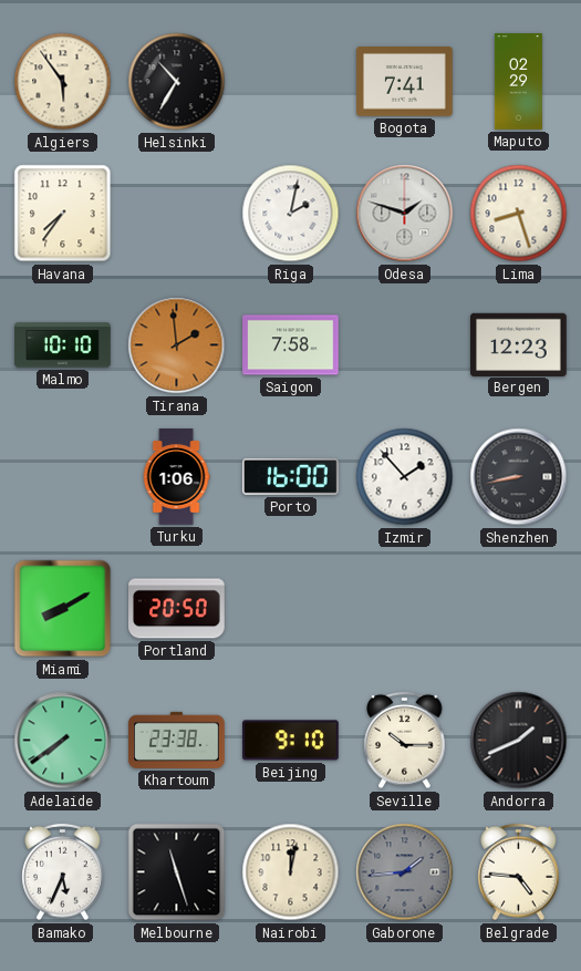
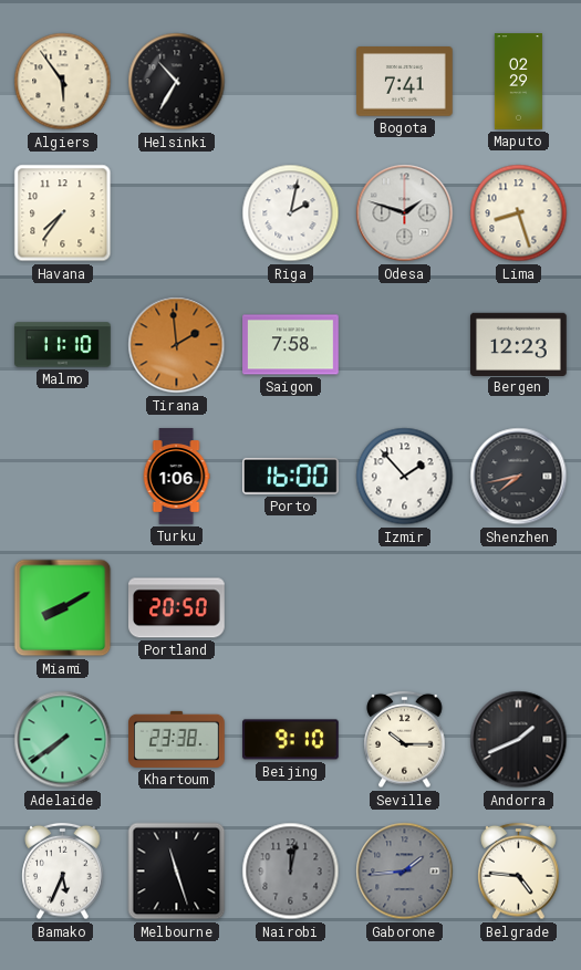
Malmo: 10:10 -> 11:10 (63, 345)
Shenzhen: 8:43 -> 7:43 (519, 477)
Nairobi dial: cream -> grey (291, 872)
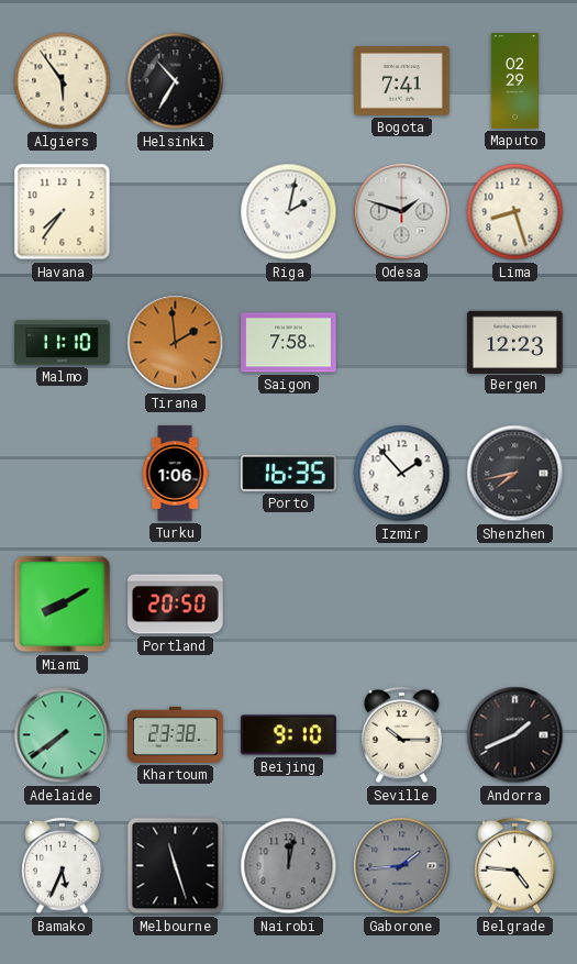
Porto: 16:00 -> 16:35 (289, 473)
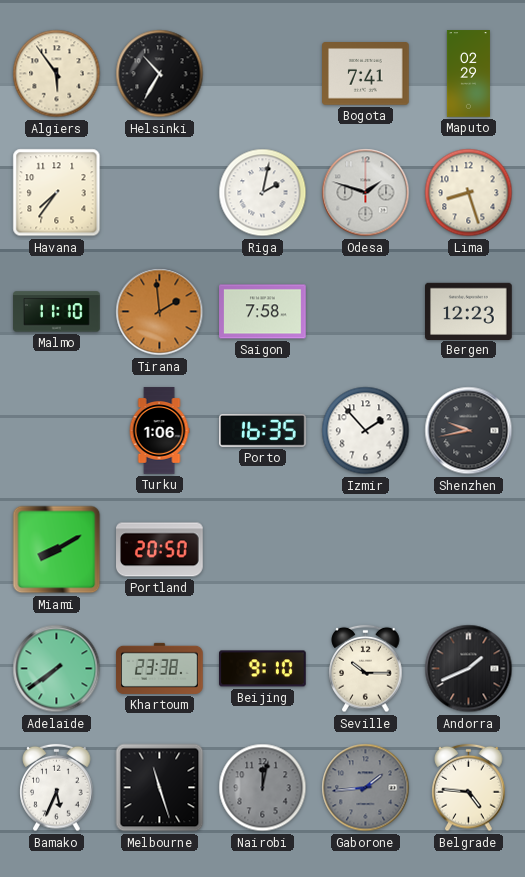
Shenzhen: 7:43 -> 9:43 (469, 431)
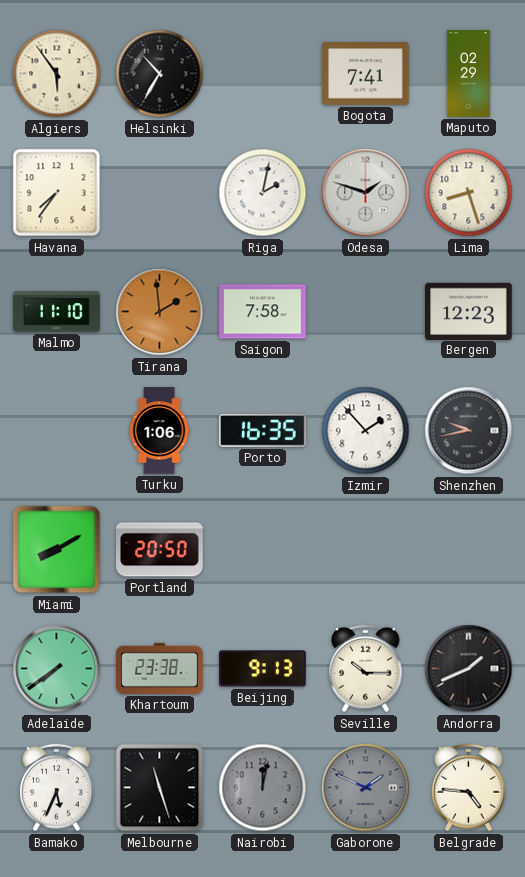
Beijing: 9:10 -> 9:13 (263, 669)
Gaborone: 1:44 -> 1:49 (366, 788)
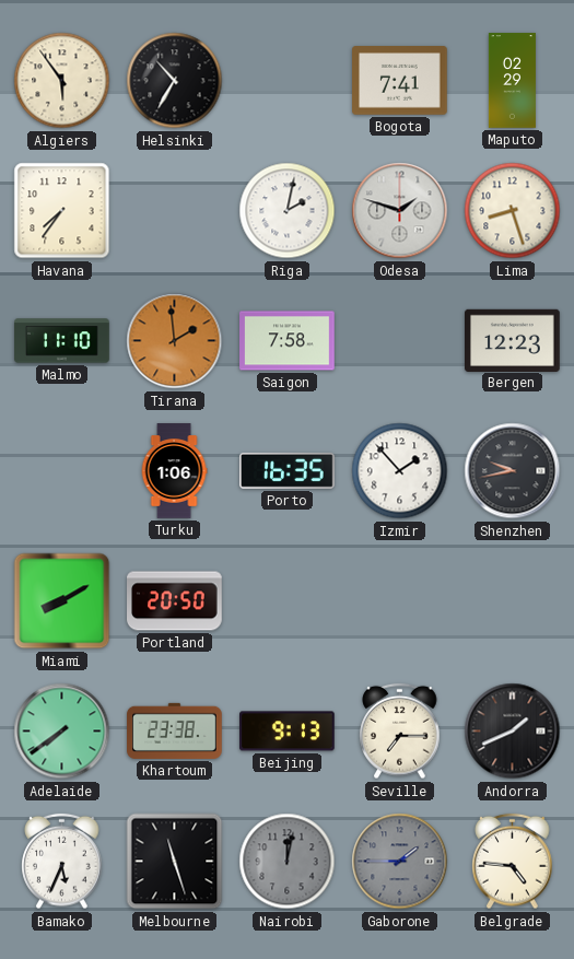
Seville: 10:15 -> 7:15 (400, 732)
Gaborone: 1:49 -> 1:45 (400, 862)
